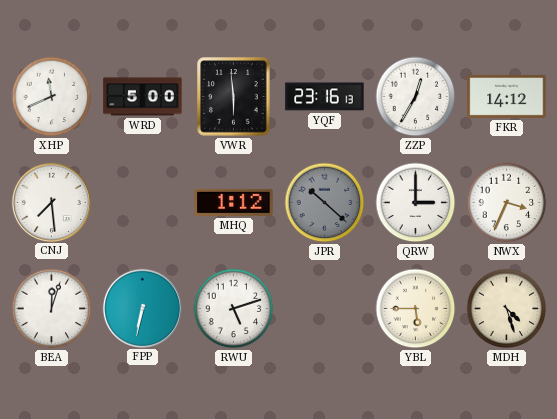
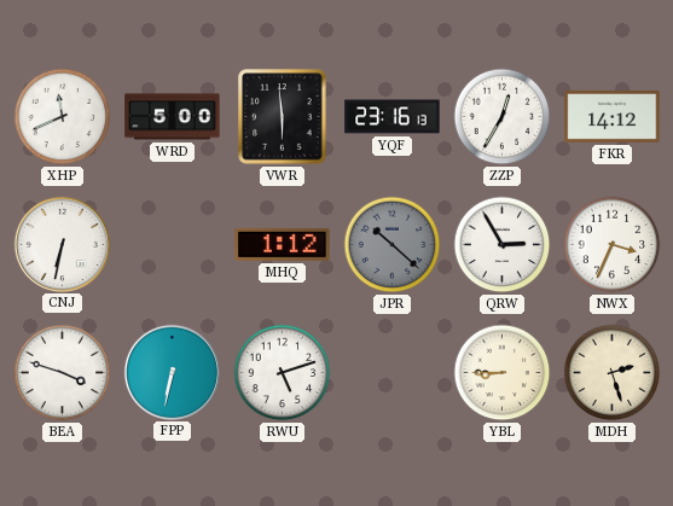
CNJ: 7:29 -> 6:32 (62, 244)
QRW: 3:00 -> 2:55 (503, 245)
BEA: 12:03 -> 3:48 (63, 373)
YBL: 5:45 -> 8:45 (503, 373)
MDH: 4:27 -> 2:27 (613, 373)
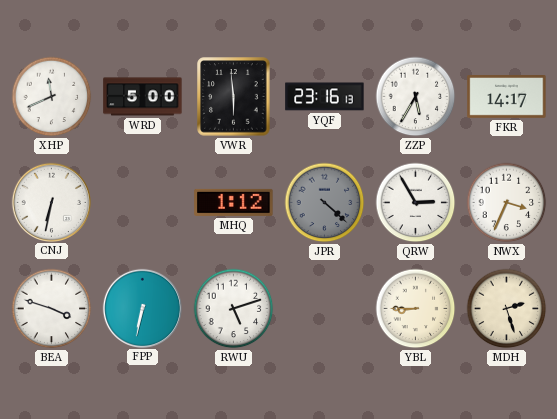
ZZP: 12:35 -> 5:35 (416, 97)
FKR: 14:12 -> 14:17 (507, 97)
JPR: 10:22 -> 4:22 (325, 203)
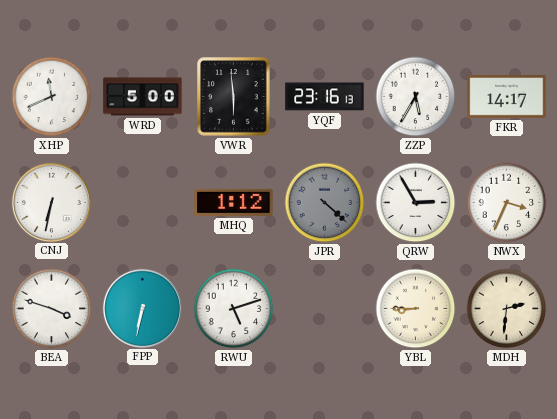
MDH: 2:27 -> 2:31 (507, 309)
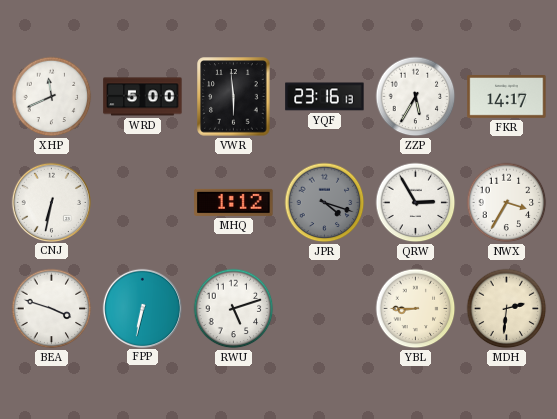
JPR: 4:22 -> 4:18 (325, 203)
NWX: 3:34 -> 3:35 (507, 203)
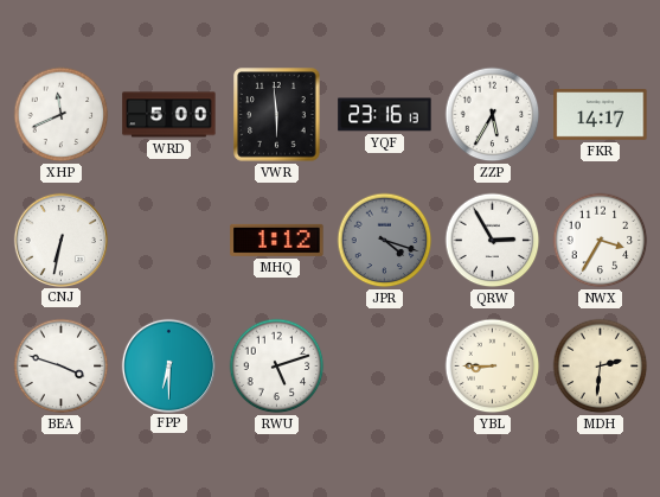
FPP: 6:32 -> 6:30 (168, 365)
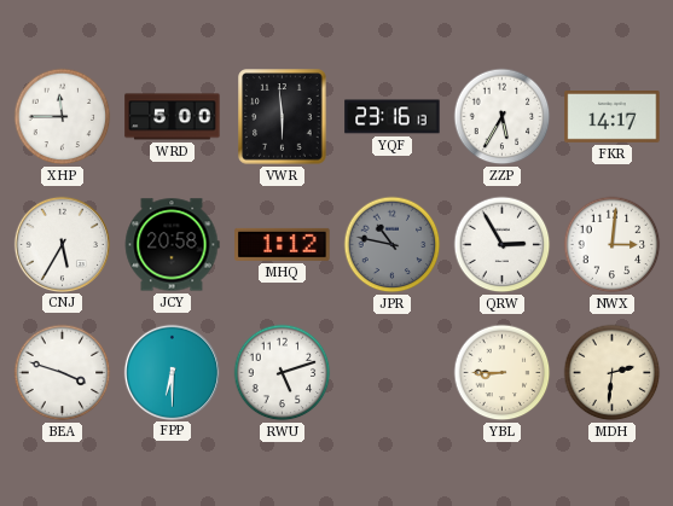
XHP: 11:41 -> 11:45 (63, 117)
CNJ: 6:32 -> 5:35 (62, 244)
JCY: none -> 20:58 (172, 245)
JPR: 4:18 -> 10:47 (393, 245)
NWX: 3:35 -> 3:01 (613, 245)
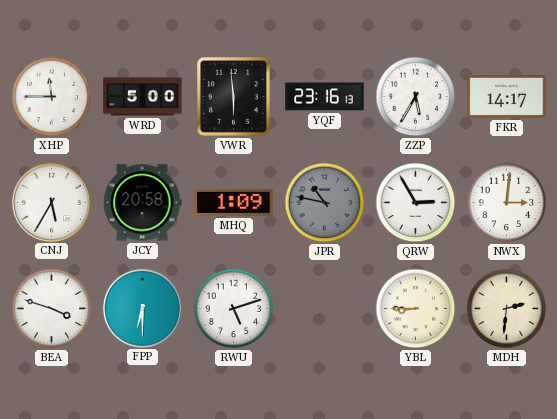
MHQ: 1:12 -> 1:09 (234, 202)
